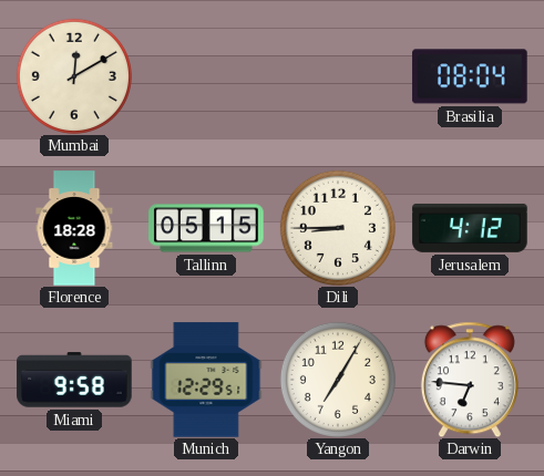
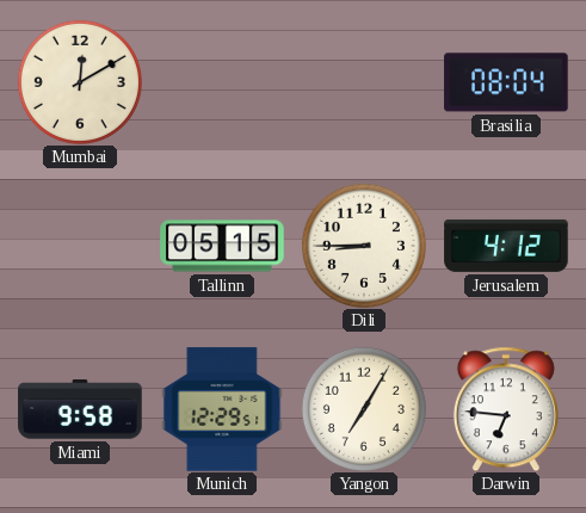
Florence: 18:28 -> none (74, 228)
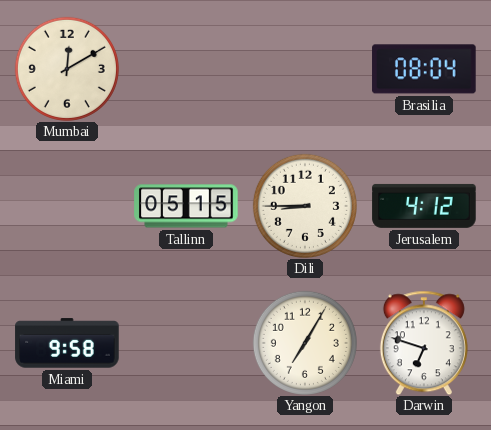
Munich: 12:29 -> none (222, 409)
Darwin: 6:46 -> 6:48 (424, 343)
